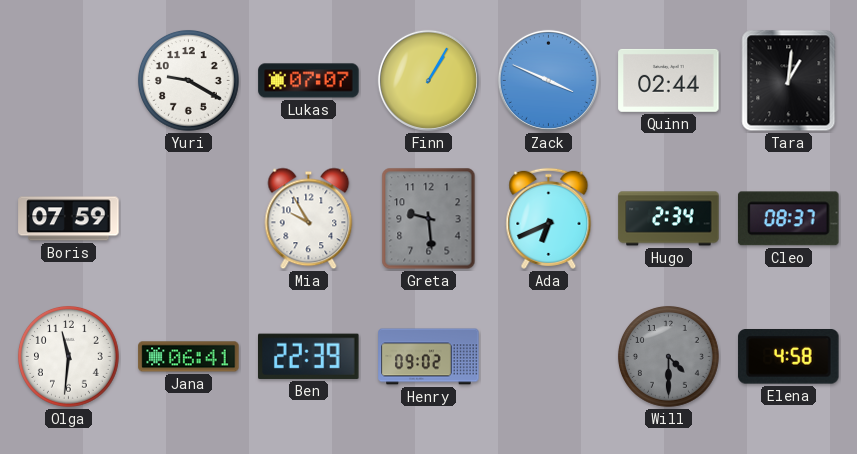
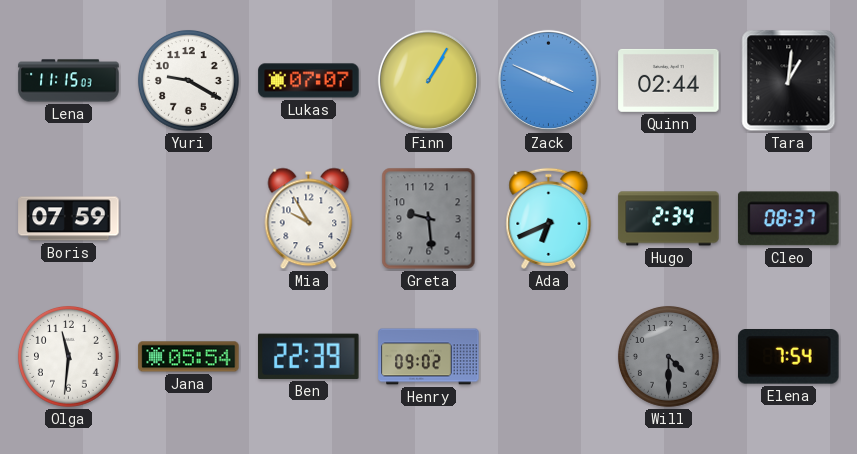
Lena: none -> 11:15 (69, 81)
Jana: 06:41 -> 05:54 (189, 357)
Elena: 4:58 -> 7:54 (789, 357)
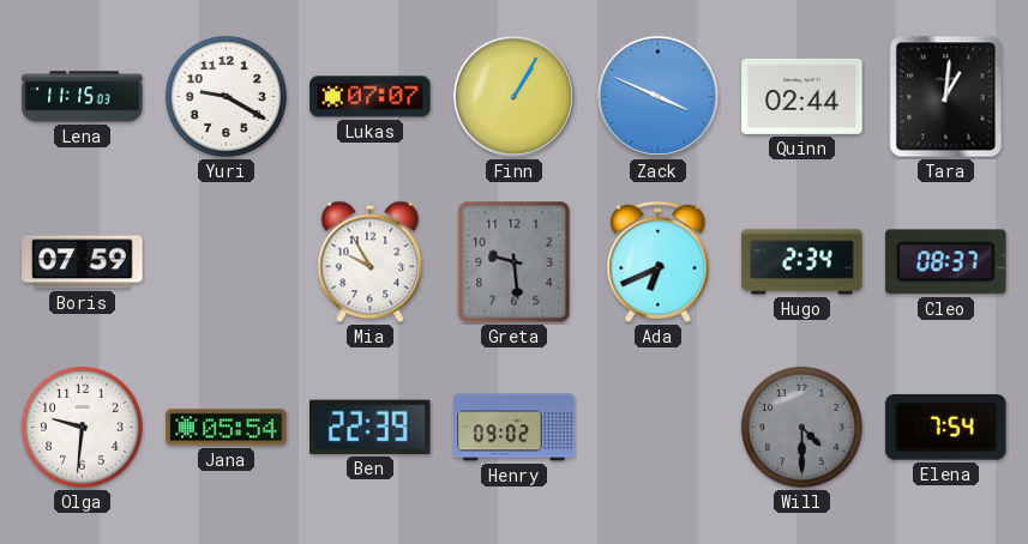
Olga: 11:31 -> 9:31 (83, 428)
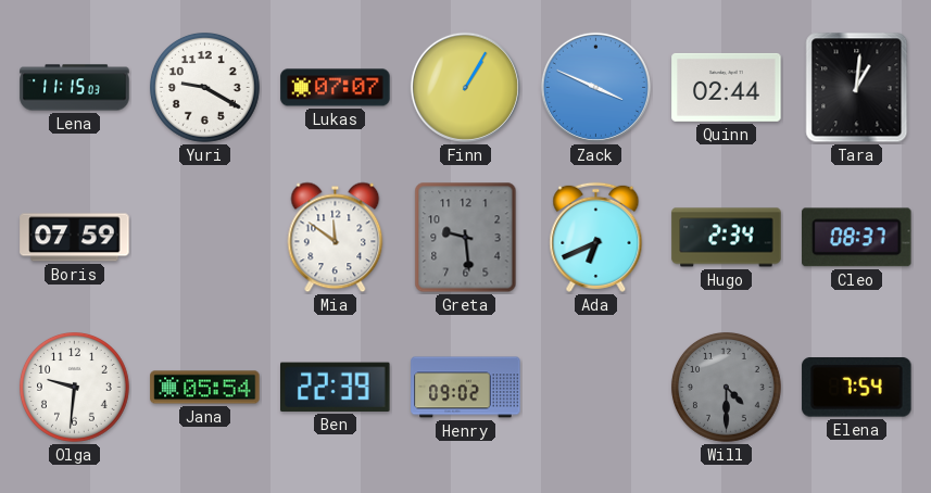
Mia: 9:55 -> 11:51 (336, 238)
